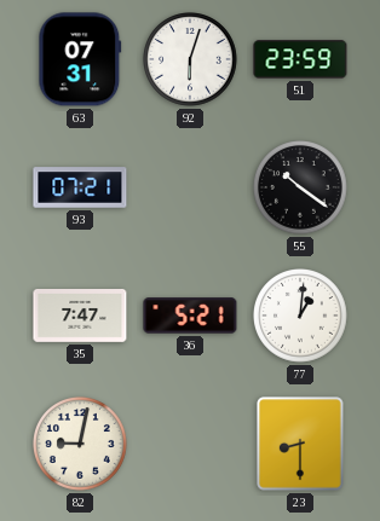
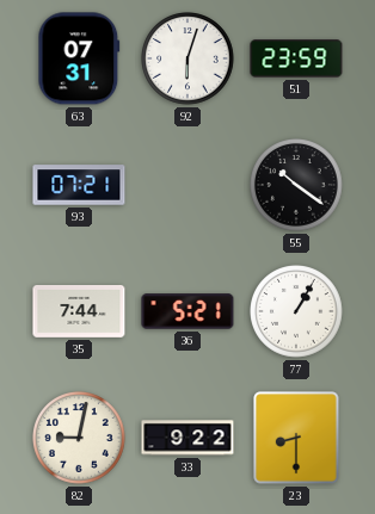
35: 7:47 -> 7:44 (79, 312)
77: 1:01 -> 1:05 (297, 312)
33: none -> 9:22 (187, 438)
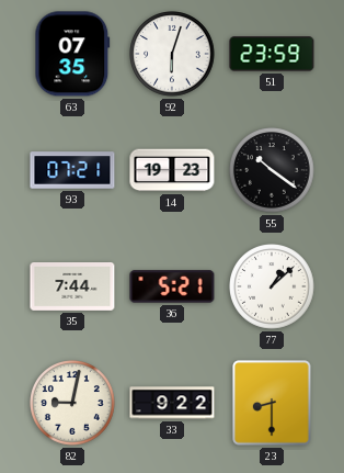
63: 07:31 -> 07:35 (72, 54)
14: none -> 19:23 (172, 170)
77: 1:05 -> 1:08 (273, 288)
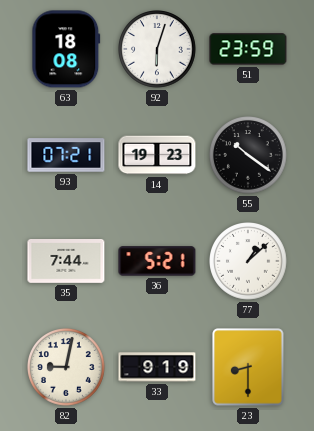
63: 07:35 -> 18:08 (66, 49)
33: 9:22 -> 9:19 (157, 367)
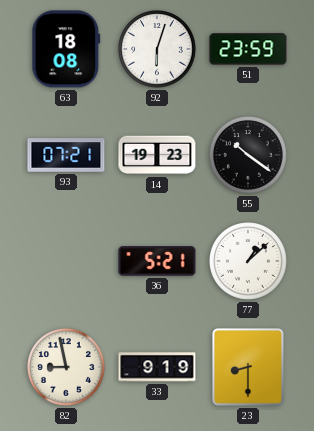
35: 7:44 -> none (66, 262)
82: 9:02 -> 8:58 (67, 368)
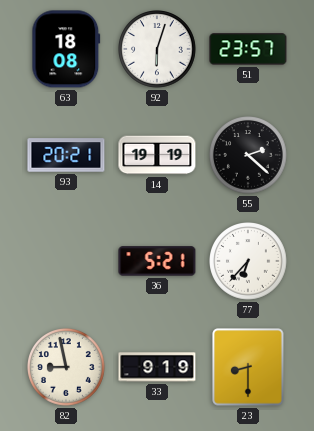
51: 23:59 -> 23:57 (248, 49)
93: 07:21 -> 20:21 (66, 155)
14: 19:23 -> 19:19 (157, 155)
55: 10:21 -> 2:22 (249, 156)
77: 1:08 -> 6:37 (249, 262)
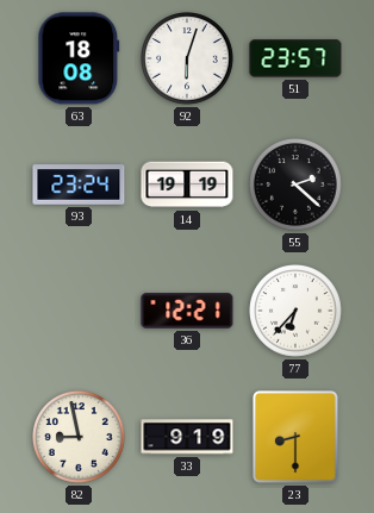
93: 20:21 -> 23:24 (79, 184)
36: 5:21 -> 12:21 (187, 311)
